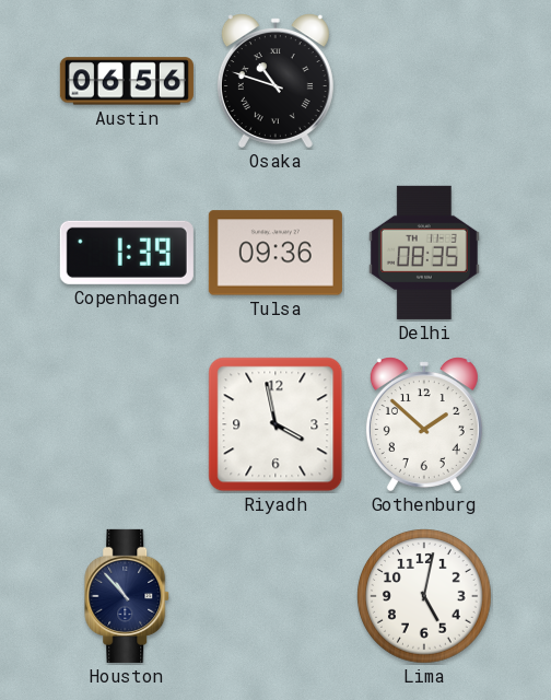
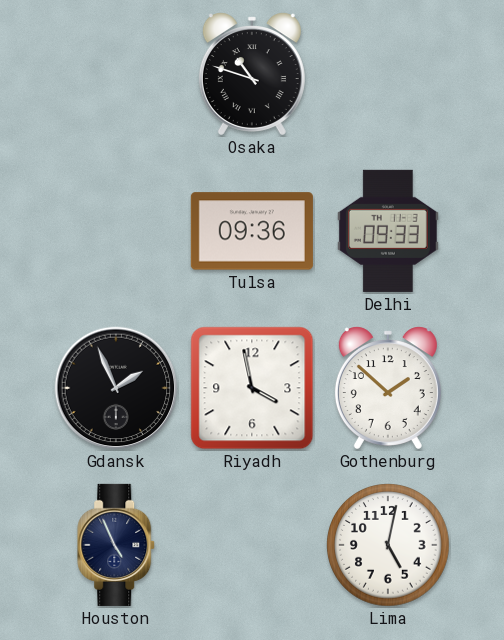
Austin: 06:56 -> none (127, 81)
Copenhagen: 1:39 -> none (127, 253)
Delhi: 08:35 -> 09:33 (388, 231)
Gdansk: none -> 1:56 (116, 388)
Houston: 10:53 -> 4:56 (117, 545)
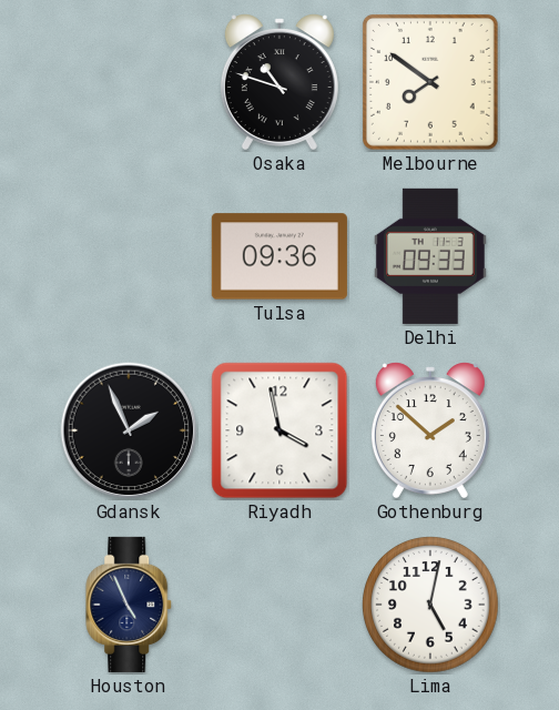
Melbourne: none -> 7:51 (430, 82)
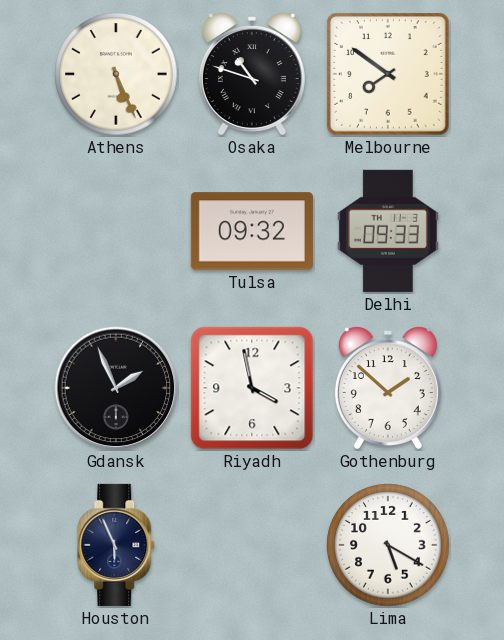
Athens: none -> 5:26 (116, 74)
Tulsa: 09:36 -> 09:32 (252, 231)
Houston: 4:56 -> 5:56 (117, 545)
Lima: 5:02 -> 5:20 (388, 545)
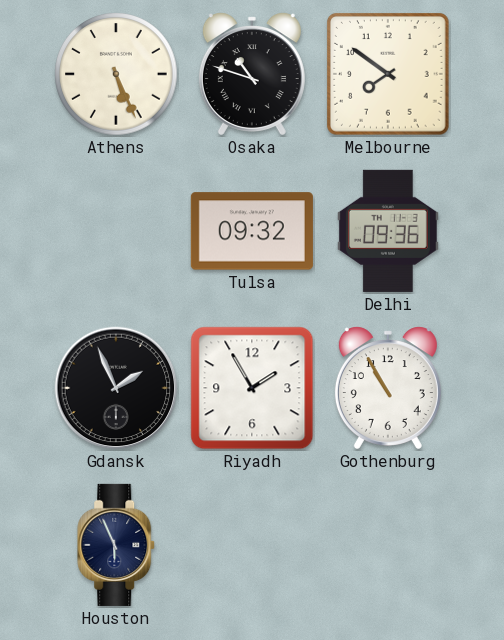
Delhi: 09:33 -> 09:36 (388, 231)
Riyadh: 3:58 -> 1:55 (252, 388)
Gothenburg: 1:52 -> 10:55 (388, 388)
Lima: 5:20 -> none (388, 545)
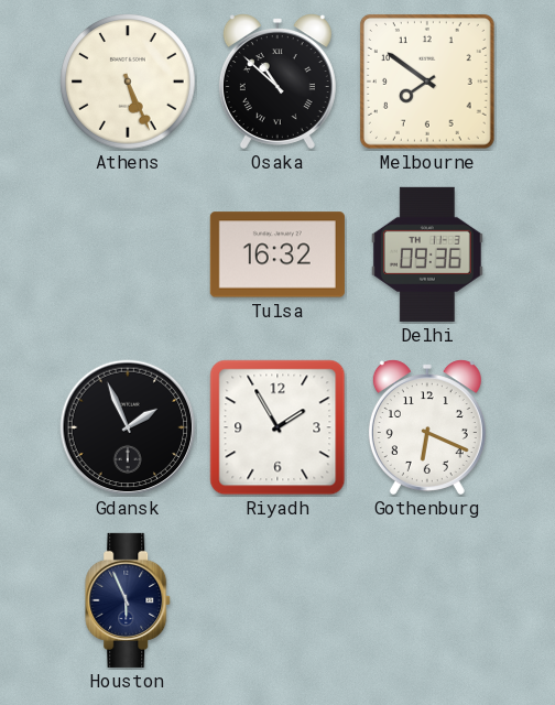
Osaka: 10:48 -> 10:52 (277, 82)
Tulsa: 09:32 -> 16:32 (277, 254)
Gothenburg: 10:55 -> 6:19 (427, 427)
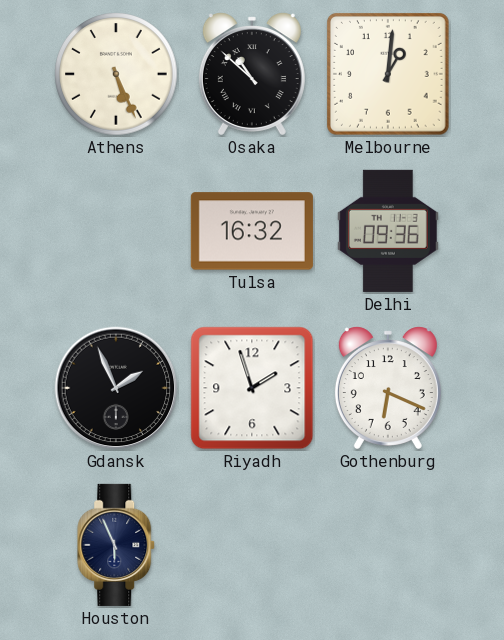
Melbourne: 7:51 -> 1:01 (388, 74)
Riyadh: 1:55 -> 1:57 (252, 388)
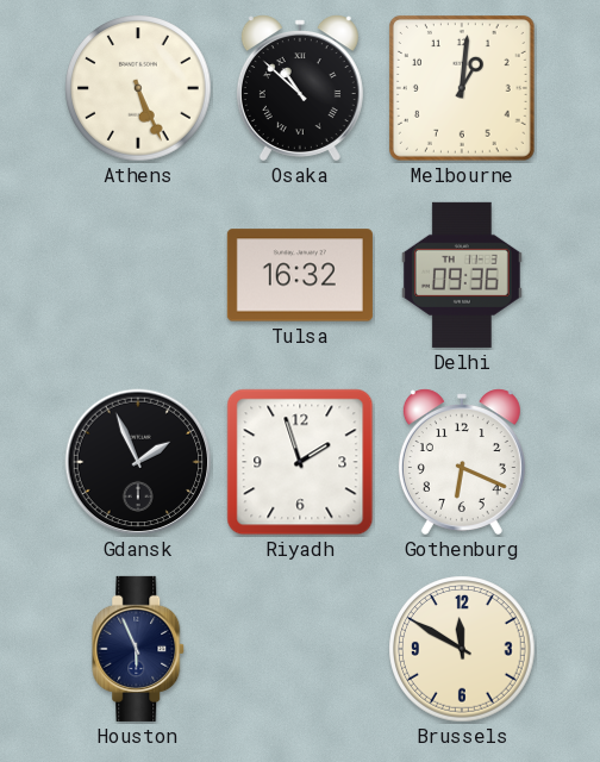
Brussels: none -> 11:50 (462, 649)
